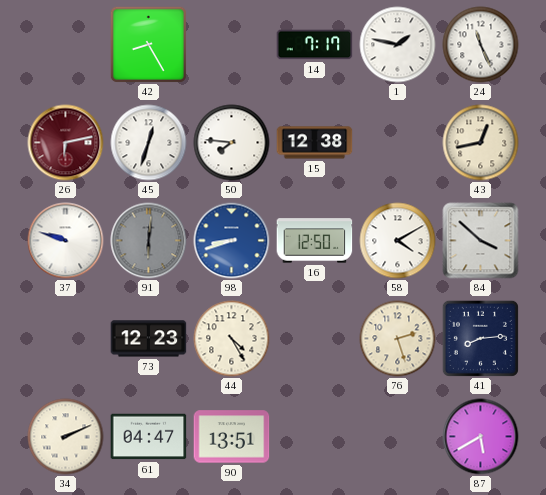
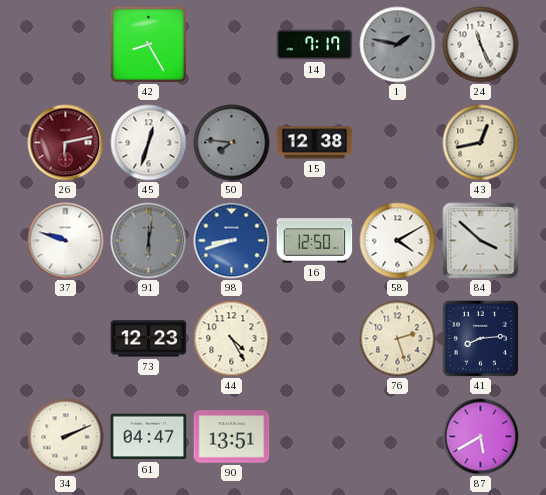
1 dial: white -> grey (398, 45)
50 dial: white -> grey (232, 143)
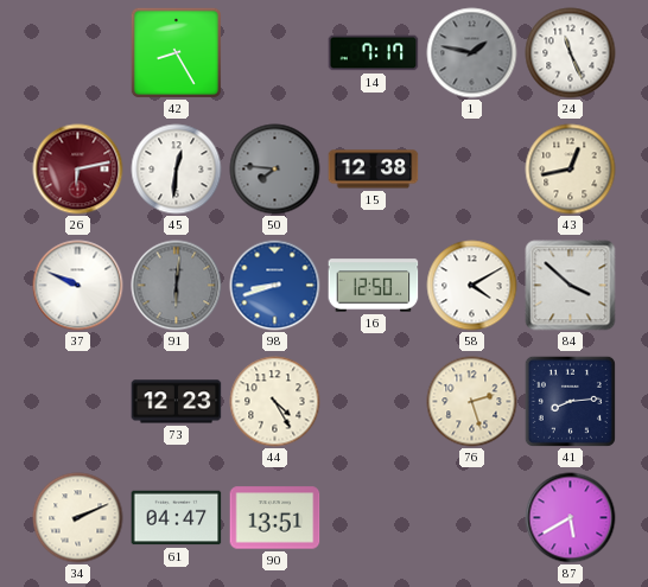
45: 12:33 -> 12:31 (177, 170)
37: 9:48 -> 9:49 (78, 286)
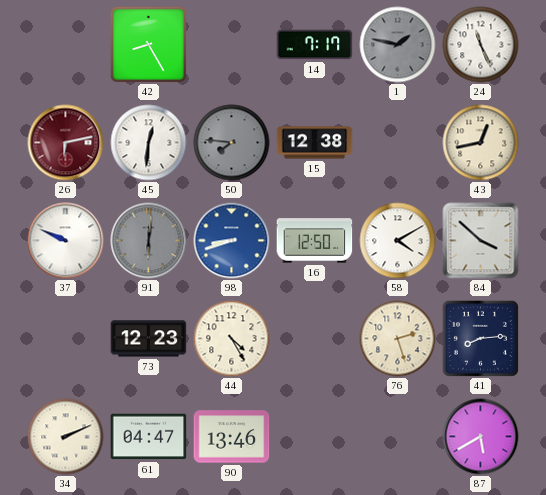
90: 13:51 -> 13:46 (232, 437)
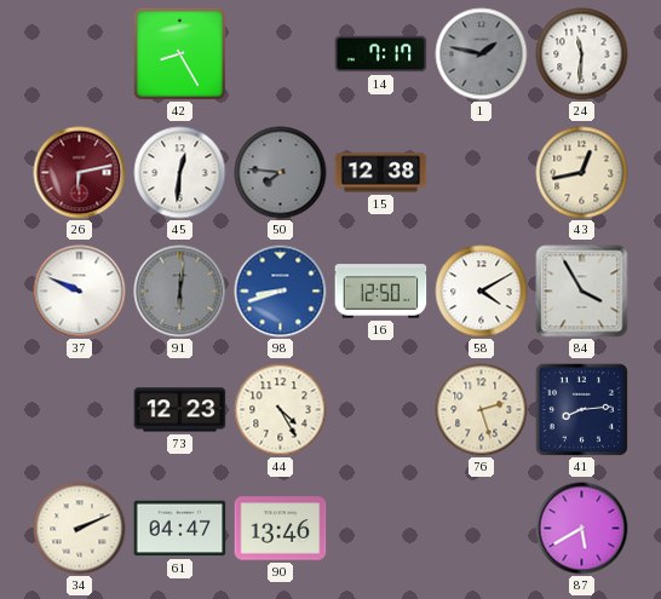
24: 11:26 -> 11:31 (582, 54)
84: 3:52 -> 3:55 (582, 292)
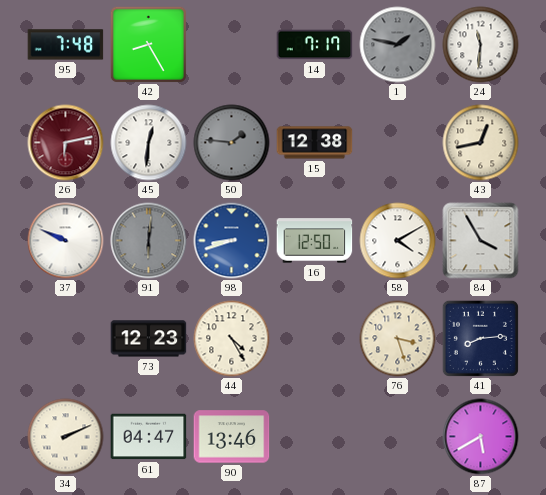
95: none -> 7:48 (66, 45)
50: 7:46 -> 1:46 (232, 143)
76: 2:27 -> 3:27 (398, 339)
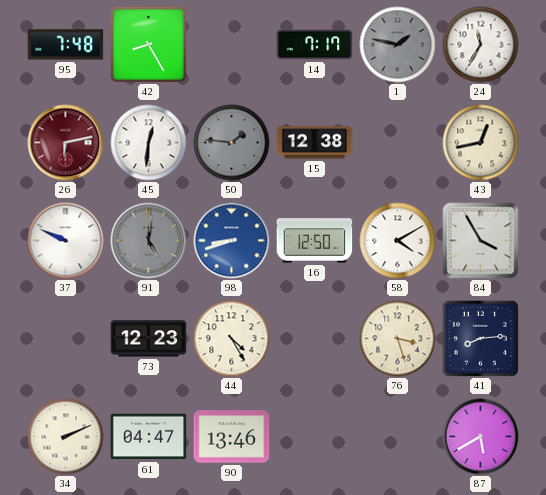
24: 11:31 -> 11:35 (481, 45)
91: 6:01 -> 5:01 (149, 241)
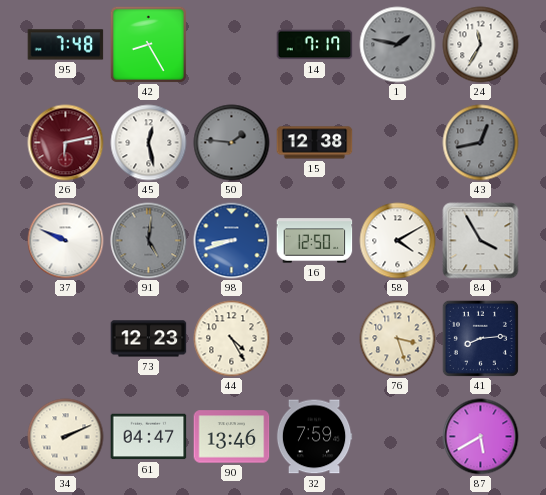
45: 12:31 -> 12:28 (149, 143)
43 dial: cream -> grey (481, 143)
32: none -> 7:59 (314, 437)
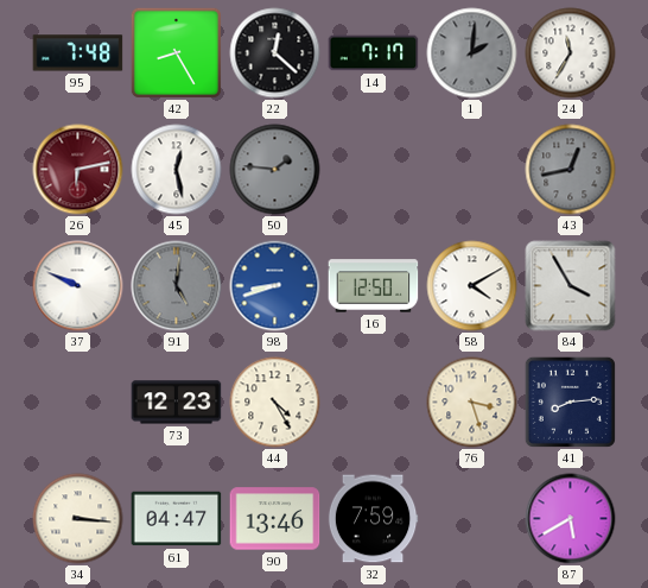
22: none -> 12:22 (275, 53)
1: 1:47 -> 2:01 (472, 53)
15: 12:38 -> none (315, 143)
34: 2:11 -> 3:16 (78, 519)
